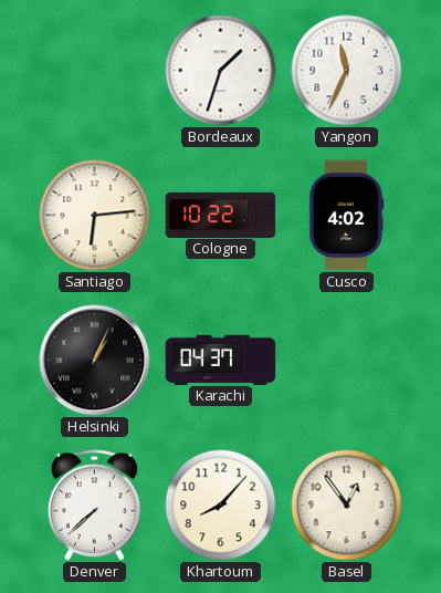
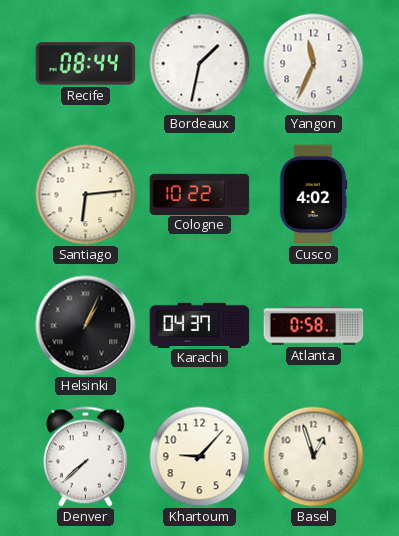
Recife: none -> 08:44 (86, 64)
Bordeaux: 1:33 -> 1:32 (200, 64)
Atlanta: none -> 0:58 (314, 326)
Khartoum: 8:07 -> 9:07 (200, 457)
Basel: 12:54 -> 12:57 (314, 457)
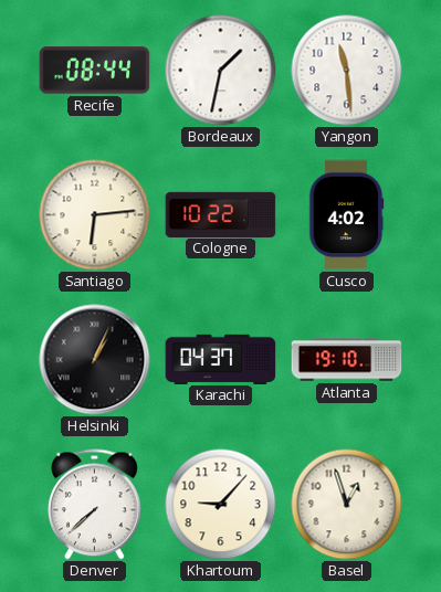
Yangon: 11:34 -> 11:29 (347, 71)
Atlanta: 0:58 -> 19:10 (347, 360)
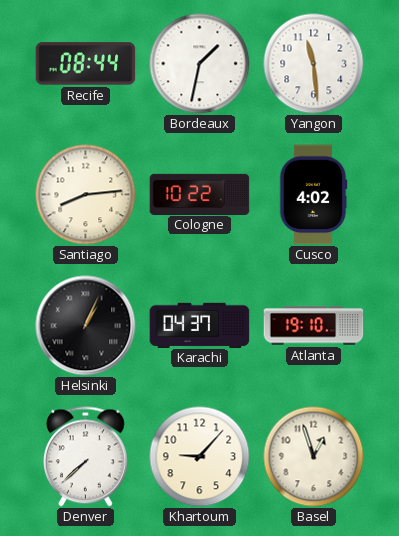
Santiago: 6:14 -> 8:14 (86, 195)
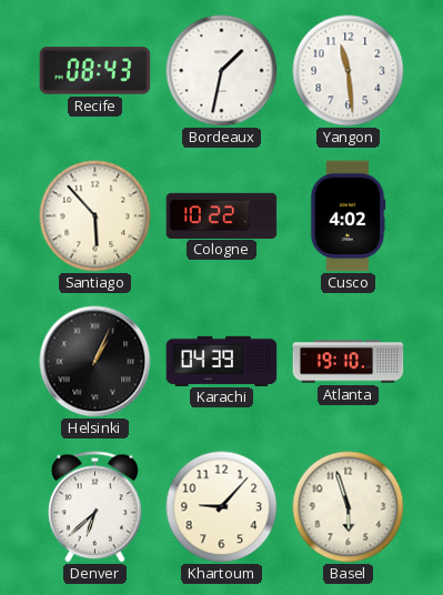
Recife: 08:44 -> 08:43 (95, 71)
Santiago: 8:14 -> 5:53 (95, 216)
Karachi: 04:37 -> 04:39 (222, 361)
Denver: 7:38 -> 6:38 (94, 507)
Basel: 12:57 -> 5:57 (349, 507)
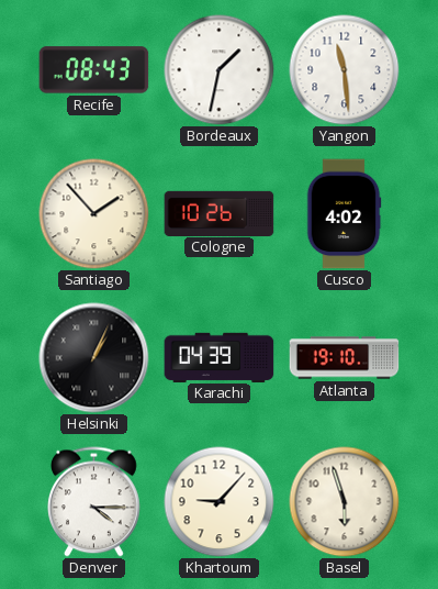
Santiago: 5:53 -> 1:53 (94, 214)
Cologne: 10:22 -> 10:26 (220, 213)
Denver: 6:38 -> 4:15 (93, 502)
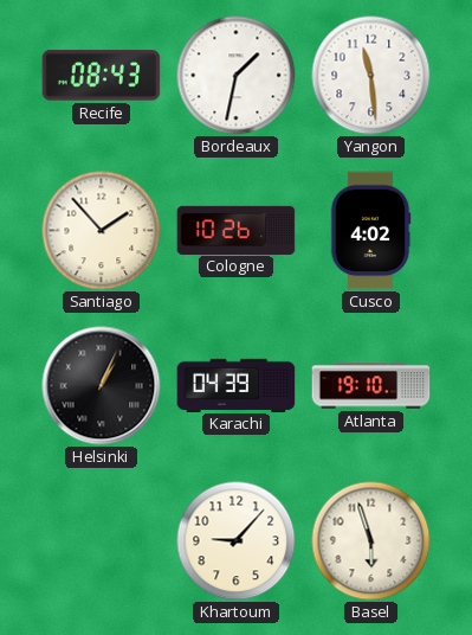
Denver: 4:15 -> none (93, 502)
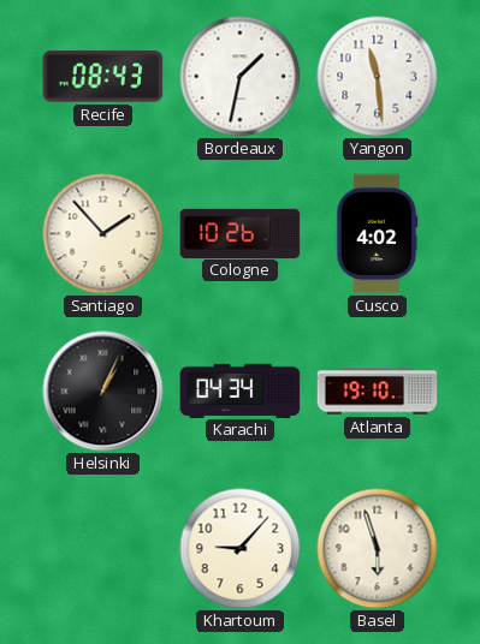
Karachi: 04:39 -> 04:34 (241, 390)
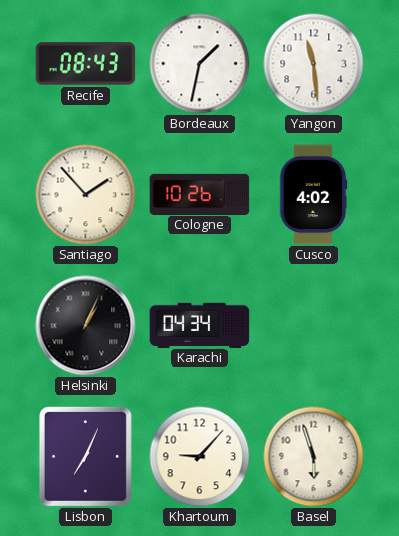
Atlanta: 19:10 -> none (378, 392)
Lisbon: none -> 7:04 (85, 456)
